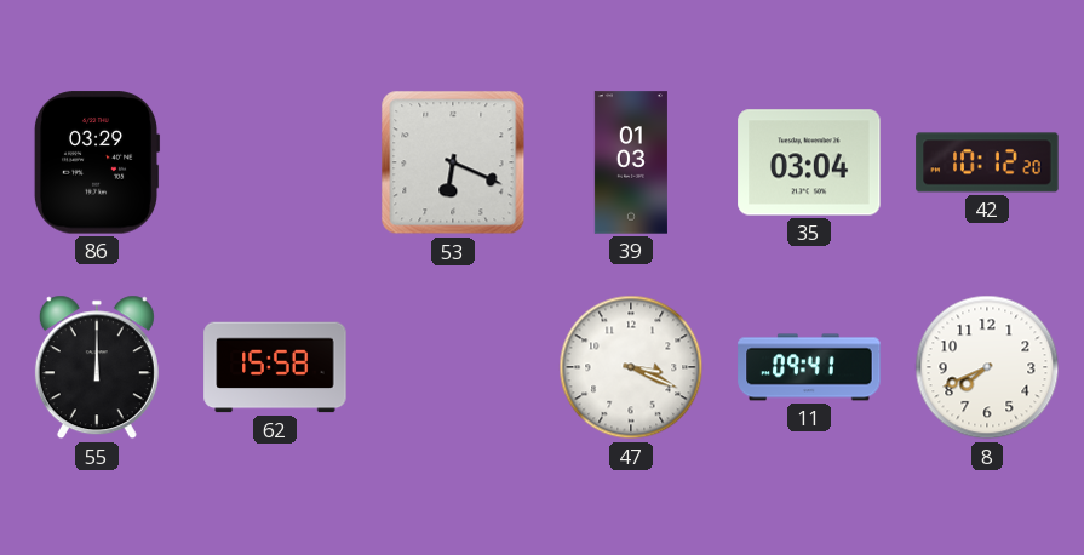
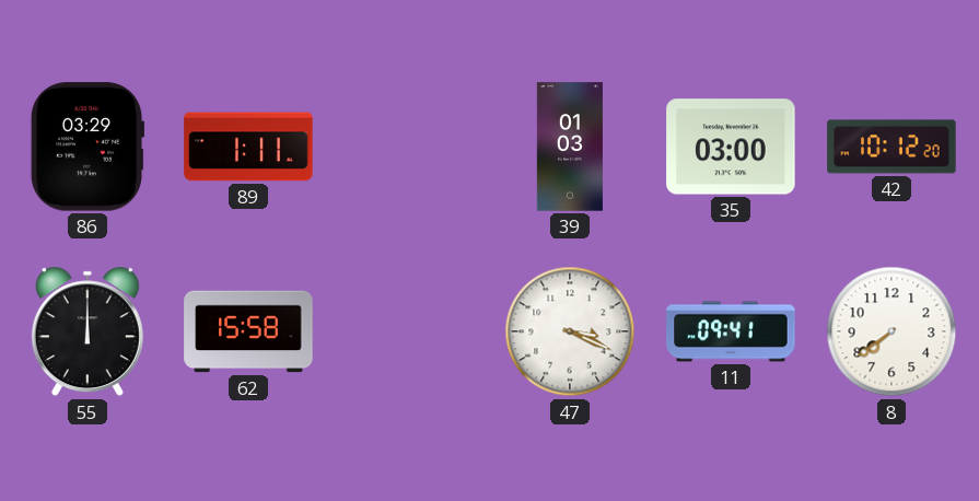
89: none -> 1:11 (248, 147)
53: 6:19 -> none (453, 162)
35: 03:04 -> 03:00 (731, 147)
8: 7:41 -> 7:39 (891, 331)
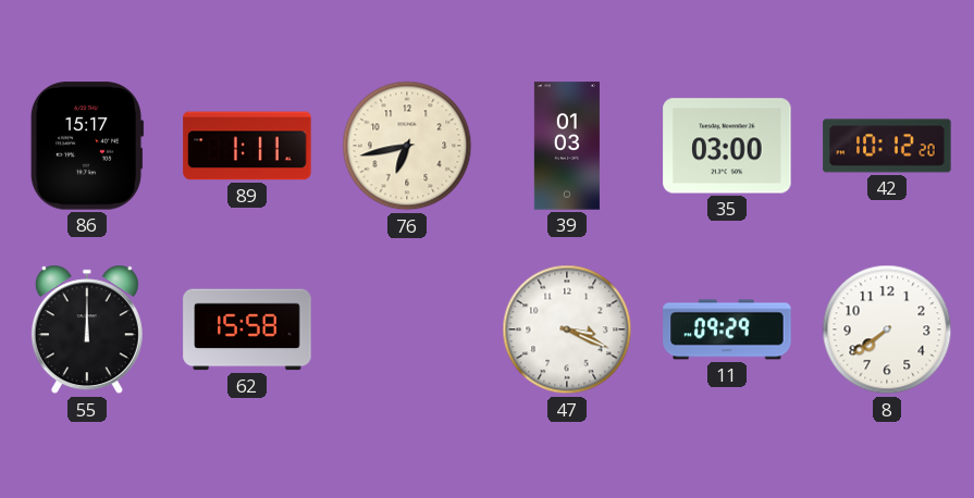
86: 03:29 -> 15:17 (87, 146)
76: none -> 6:43 (407, 146)
11: 09:41 -> 09:29 (727, 329)
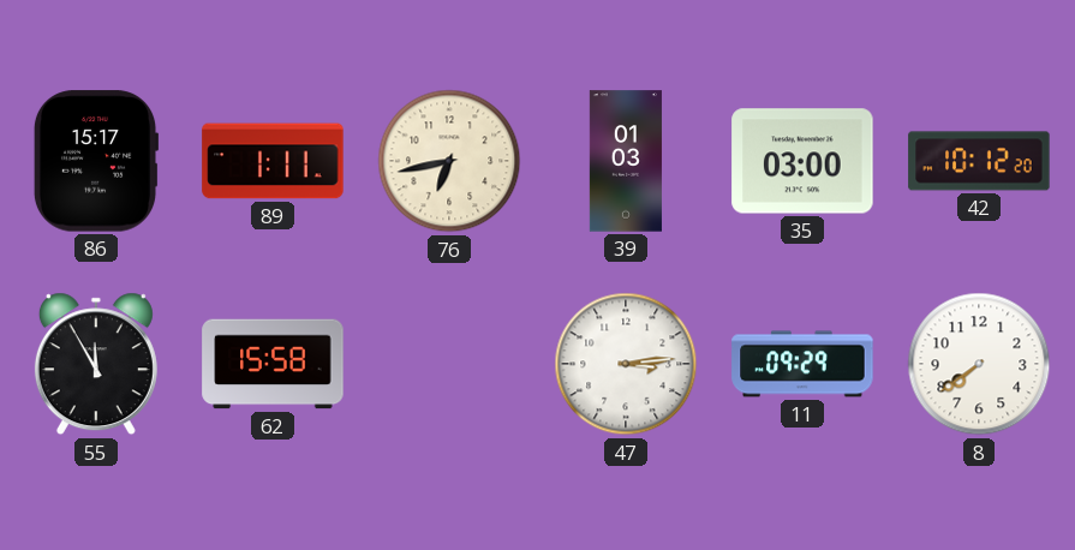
55: 12:00 -> 11:55 (96, 364)
47: 3:19 -> 3:14 (626, 364)
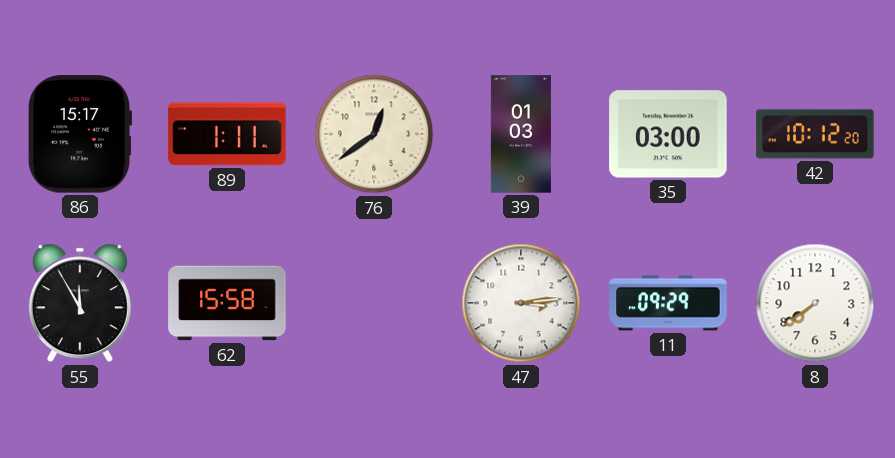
76: 6:43 -> 12:39 (374, 134)
